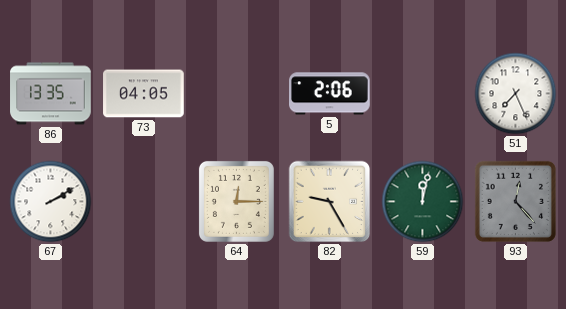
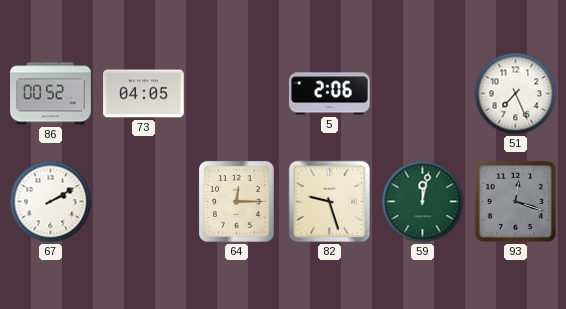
86: 13:35 -> 00:52 (51, 94)
82: 9:25 -> 9:27 (330, 202)
93: 12:23 -> 12:18 (515, 201)
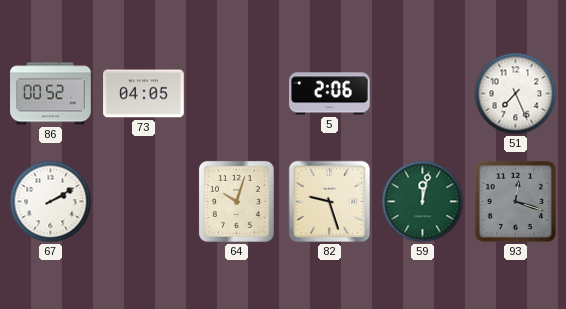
64: 12:15 -> 10:03 (236, 201)
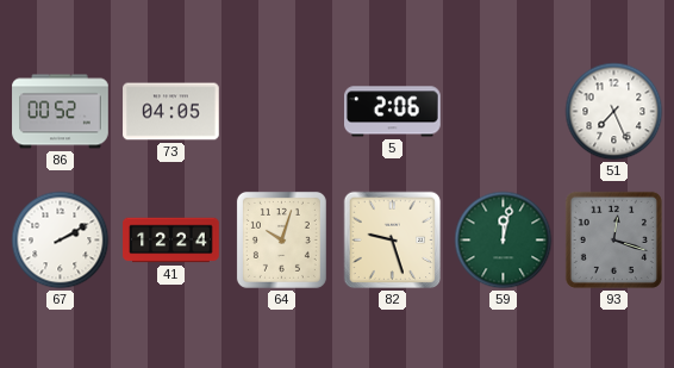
41: none -> 12:24 (171, 241)
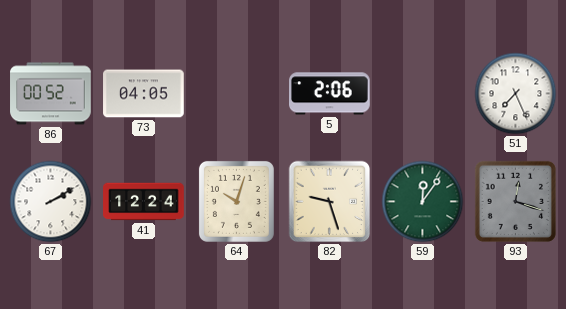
59: 12:02 -> 12:06 (423, 202)
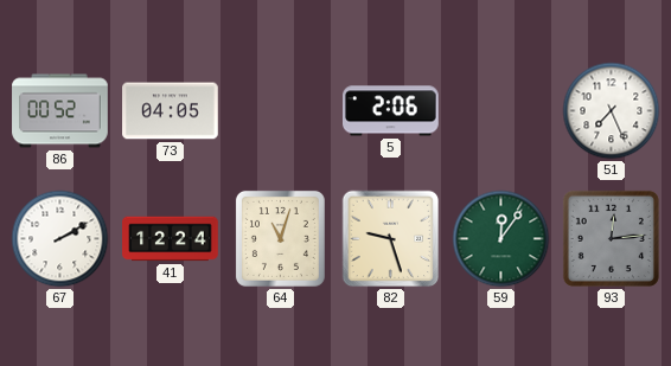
64: 10:03 -> 11:03 (280, 238)
93: 12:18 -> 12:14 (611, 238)
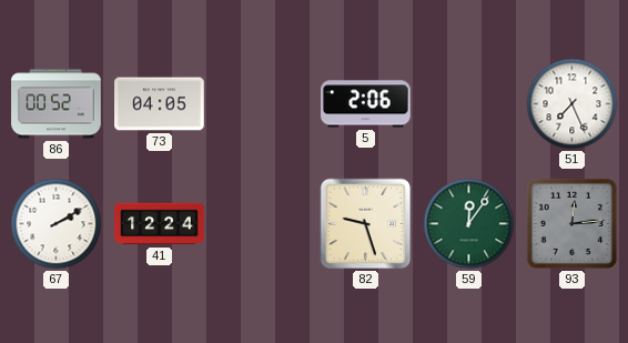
64: 11:03 -> none (280, 238)
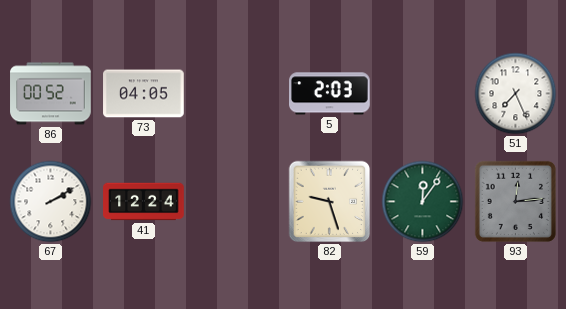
5: 2:06 -> 2:03 (330, 94)
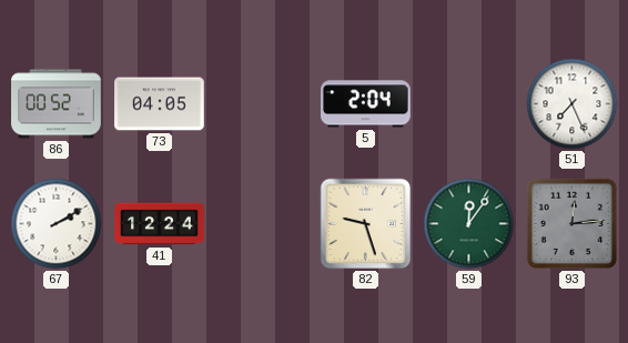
5: 2:03 -> 2:04 (366, 104)
